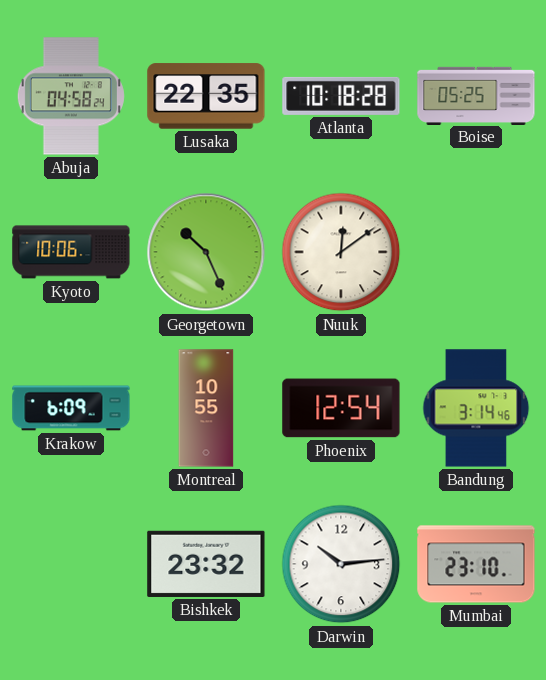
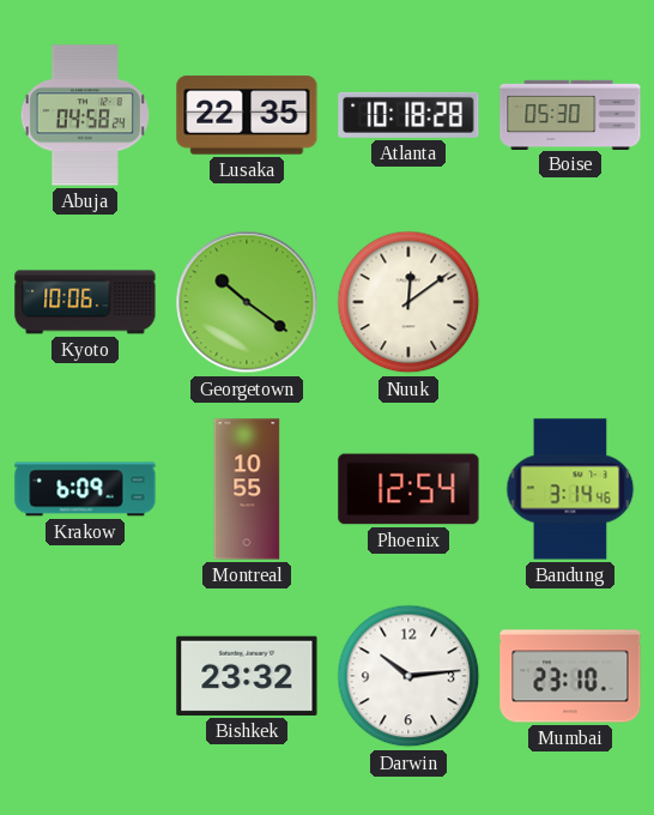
Boise: 05:25 -> 05:30 (570, 114)
Georgetown: 10:26 -> 10:21 (247, 302)
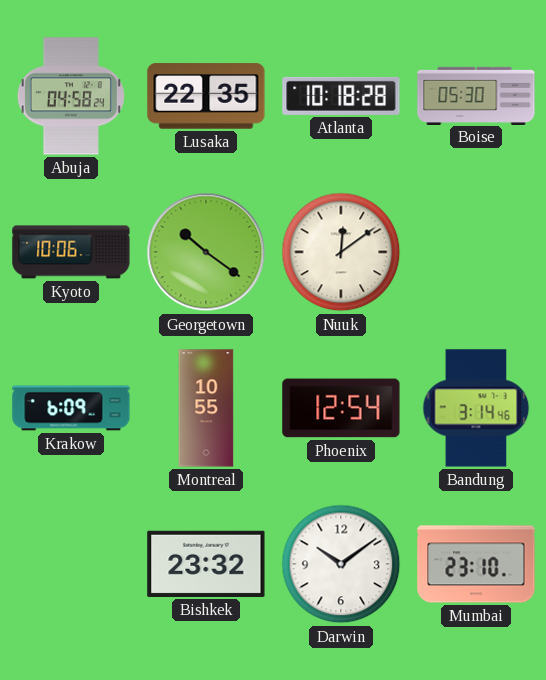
Darwin: 10:14 -> 10:09 (341, 564)
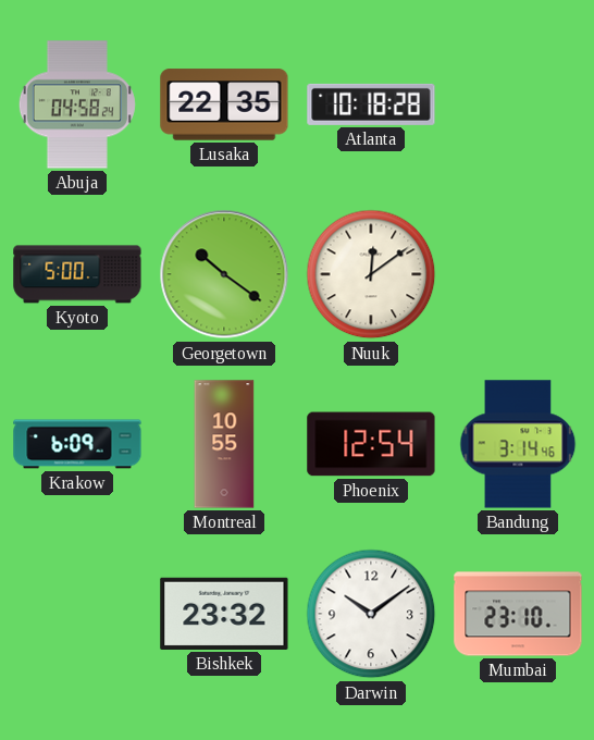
Boise: 05:30 -> none (476, 95)
Kyoto: 10:06 -> 5:00 (77, 274)
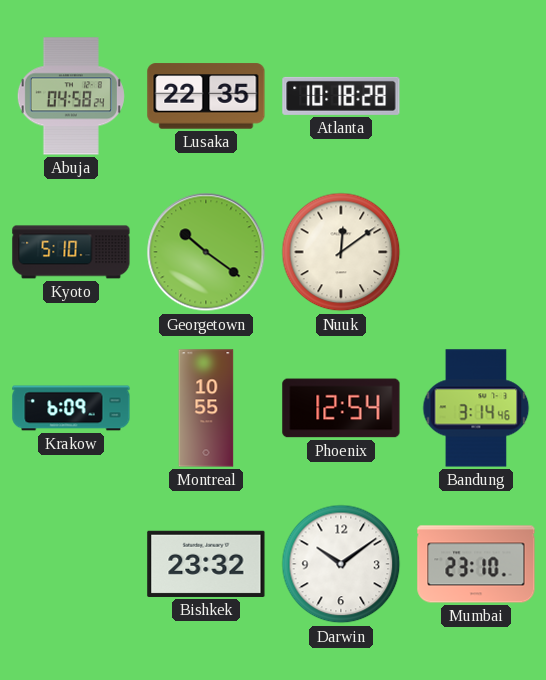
Kyoto: 5:00 -> 5:10 (71, 252)
